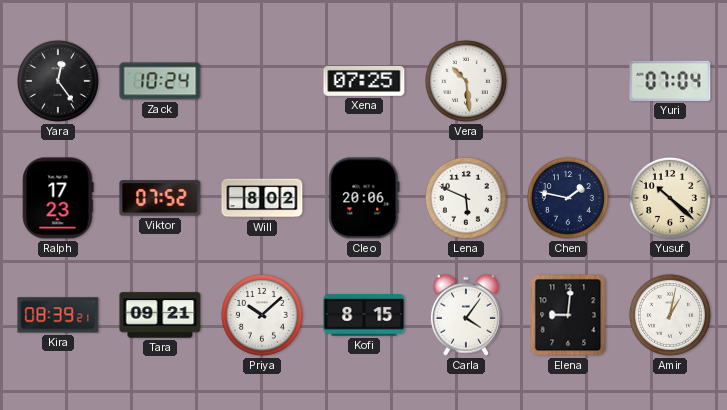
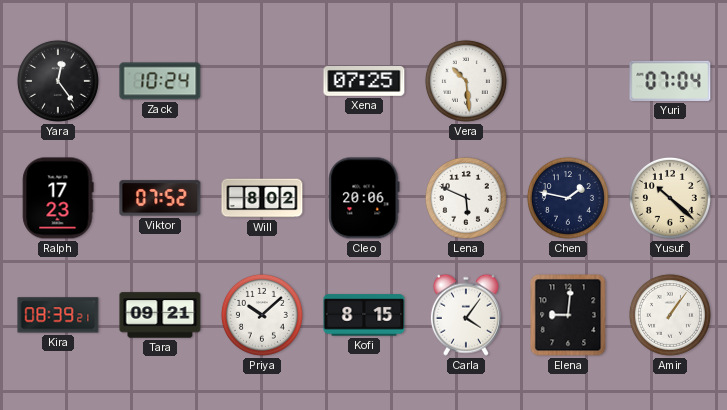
Amir: 1:02 -> 1:06 (670, 315)
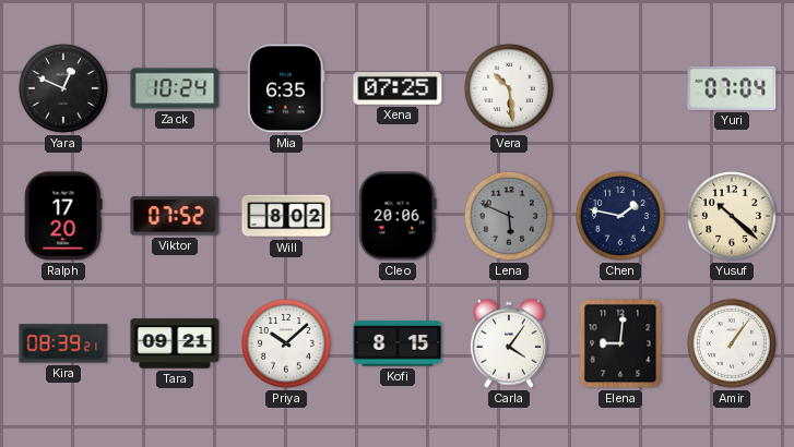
Yara: 12:24 -> 12:49 (63, 88)
Mia: none -> 6:35 (287, 88)
Ralph: 17:23 -> 17:20 (63, 216)
Lena dial: white -> grey (509, 216)
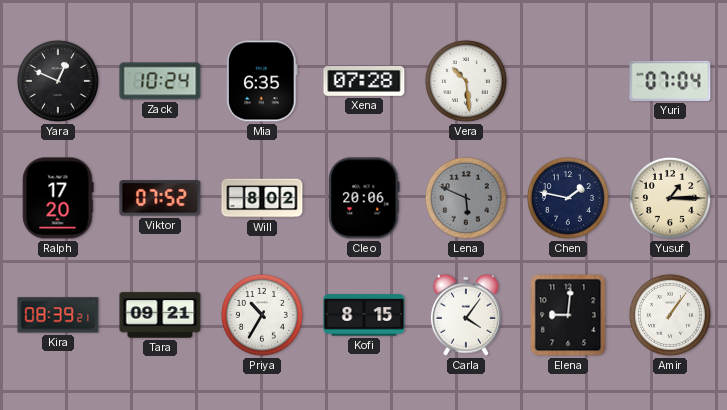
Xena: 07:25 -> 07:28 (364, 82)
Yusuf: 10:22 -> 1:15 (670, 198)
Priya: 10:08 -> 10:35 (262, 315)
